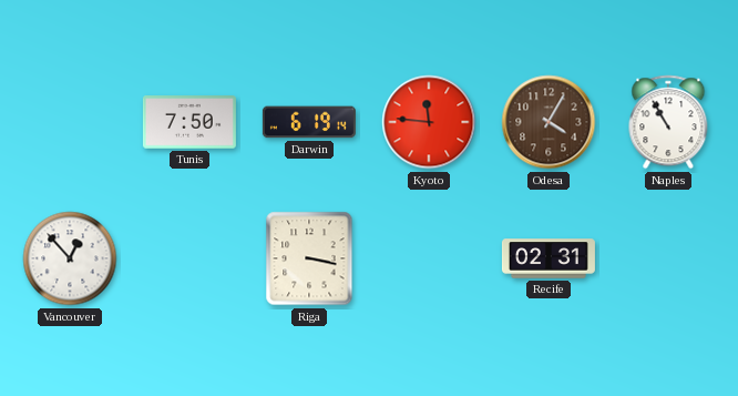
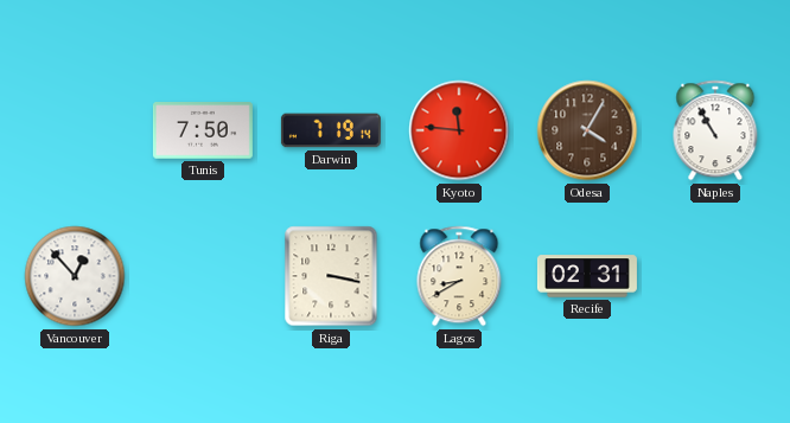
Darwin: 6:19 -> 7:19 (331, 130)
Lagos: none -> 8:40 (459, 276)
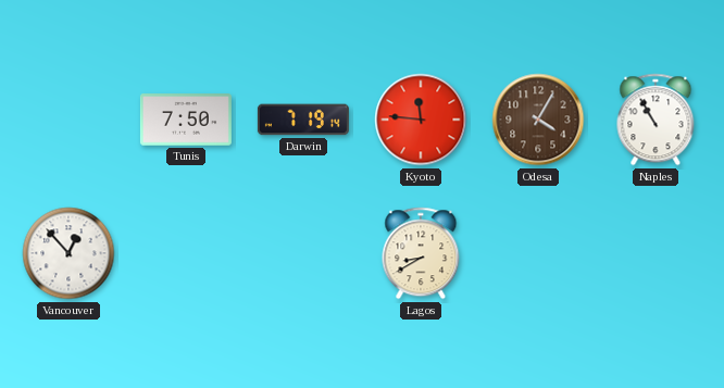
Riga: 3:17 -> none (331, 276)
Recife: 02:31 -> none (587, 276)
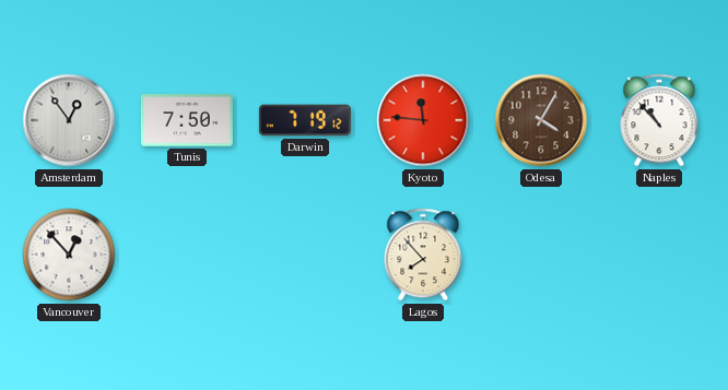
Amsterdam: none -> 12:54 (69, 120)
Darwin: 7:19:14 -> 7:19:12 (305, 120)
Naples: 10:55 -> 10:53 (659, 120)
Lagos: 8:40 -> 7:53 (423, 255)
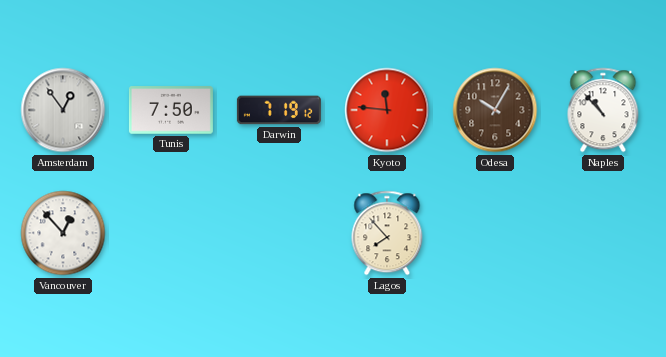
Odesa: 4:05 -> 10:05 (495, 110)
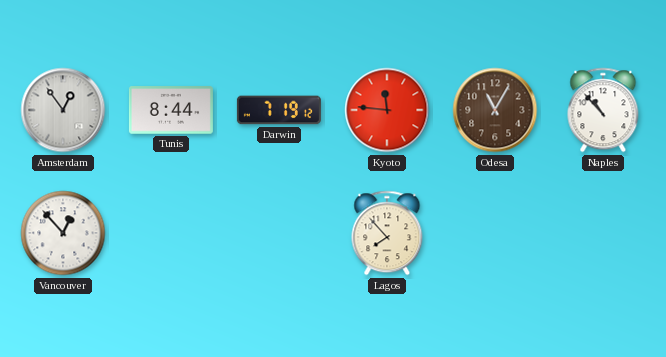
Tunis: 7:50 -> 8:44 (171, 110)
Odesa: 10:05 -> 11:05 (495, 110)
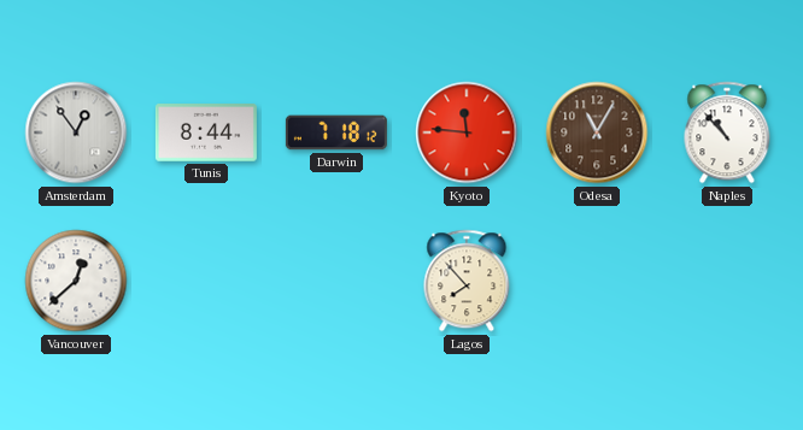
Darwin: 7:19 -> 7:18 (336, 132)
Vancouver: 12:53 -> 12:38 (76, 281)
